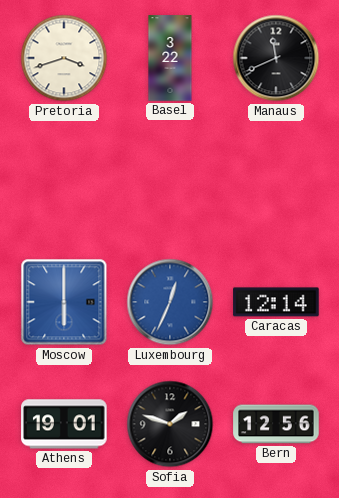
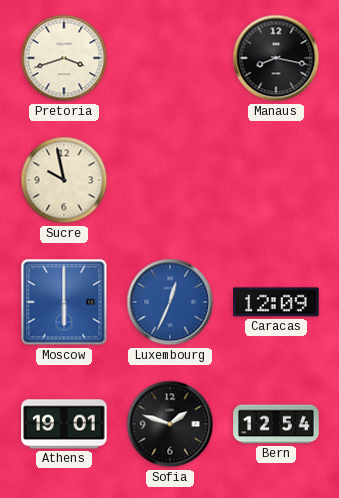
Basel: 3:22 -> none (170, 58)
Manaus: 11:41 -> 8:17 (276, 58)
Sucre: none -> 9:58 (64, 180)
Caracas: 12:14 -> 12:09 (276, 302)
Bern: 12:56 -> 12:54 (276, 424)
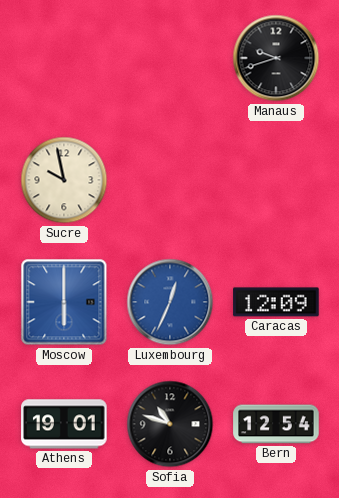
Pretoria: 3:42 -> none (64, 58)
Manaus: 8:17 -> 9:42 (276, 58)
Sofia: 1:48 -> 10:48 (170, 424)
